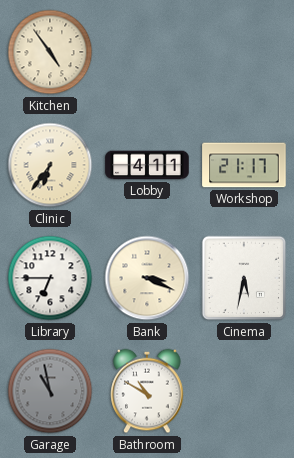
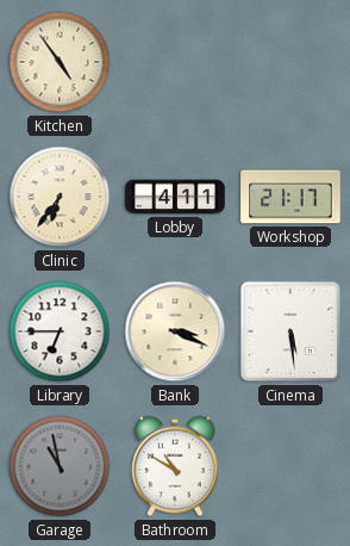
Cinema: 5:32 -> 5:29 (290, 331)
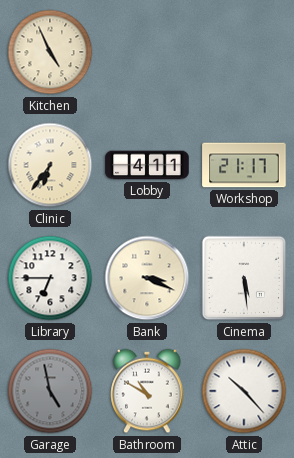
Kitchen: 4:54 -> 4:56 (50, 52)
Garage: 10:58 -> 4:58 (50, 391)
Attic: none -> 10:23 (244, 391)
